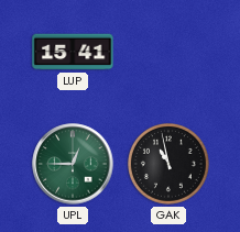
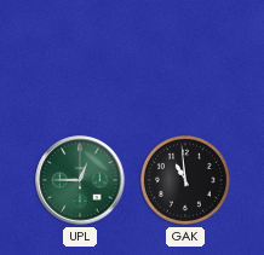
LUP: 15:41 -> none (73, 52)
GAK: 10:58 -> 10:59 (185, 180)
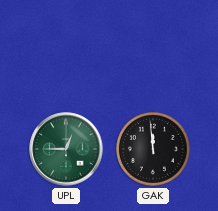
GAK: 10:59 -> 11:59 (153, 149)
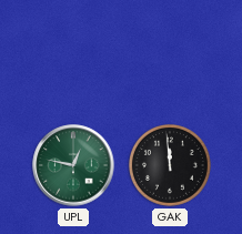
UPL: 12:45 -> 12:47 (73, 165)
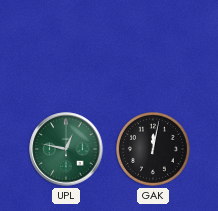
GAK: 11:59 -> 12:02 (153, 149)
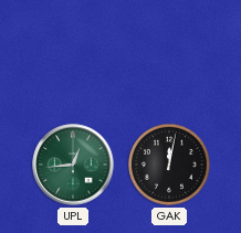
UPL: 12:47 -> 12:44 (73, 165)
